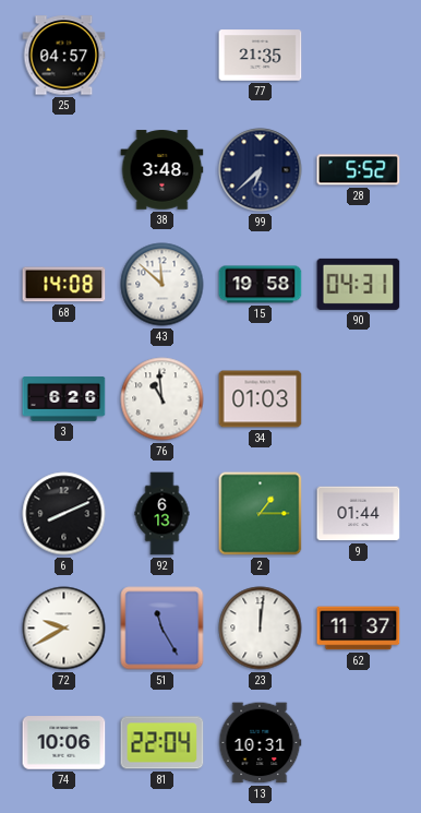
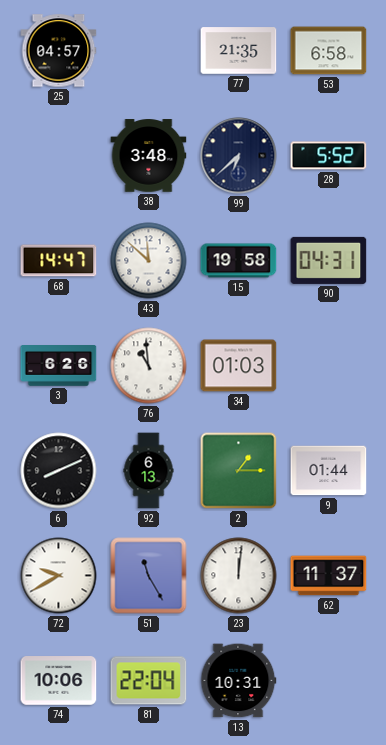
53: none -> 6:58 (329, 51)
68: 14:08 -> 14:47 (59, 261)
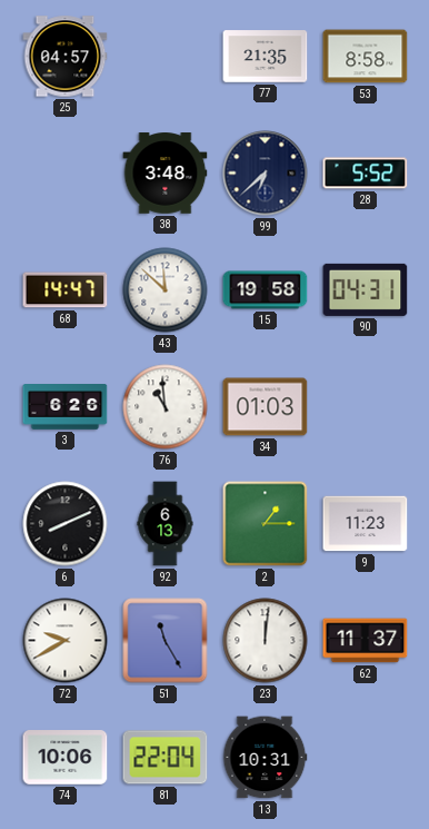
53: 6:58 -> 8:58 (366, 57)
9: 01:44 -> 11:23 (366, 524)
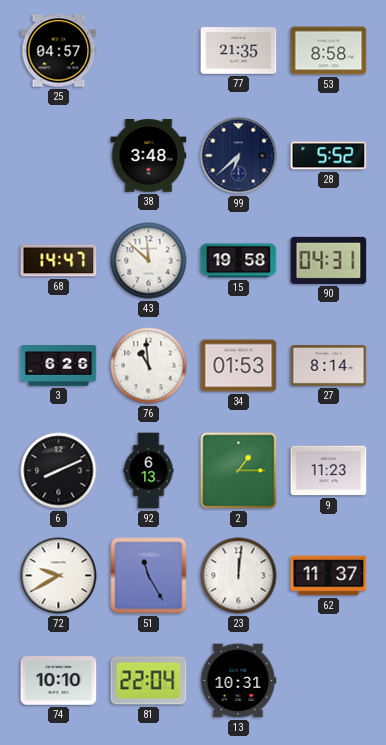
34: 01:03 -> 01:53 (239, 366)
27: none -> 8:14 (329, 366)
74: 10:06 -> 10:10 (59, 681)
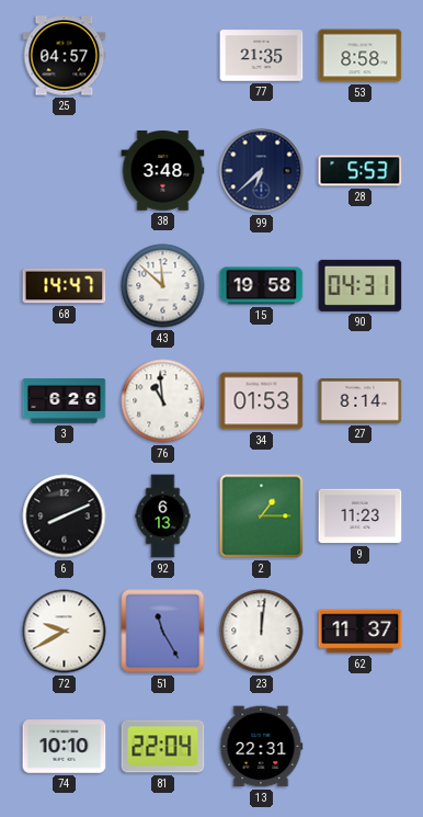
28: 5:52 -> 5:53 (361, 171)
13: 10:31 -> 22:31 (261, 747)
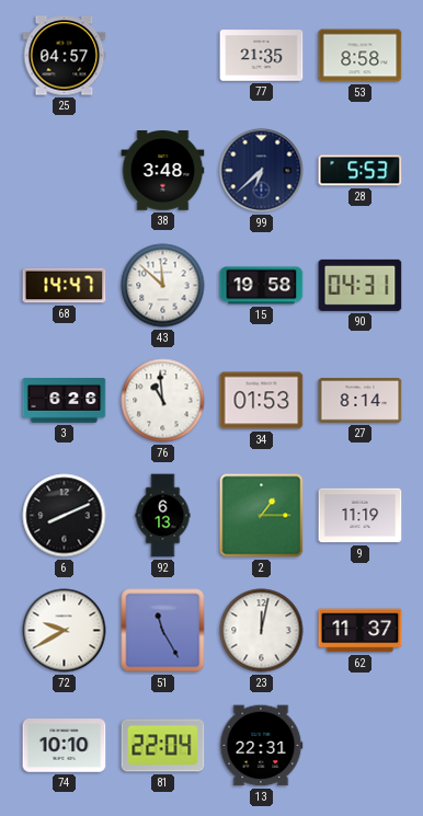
9: 11:23 -> 11:19 (361, 516)
23: 12:01 -> 12:02 (262, 631)
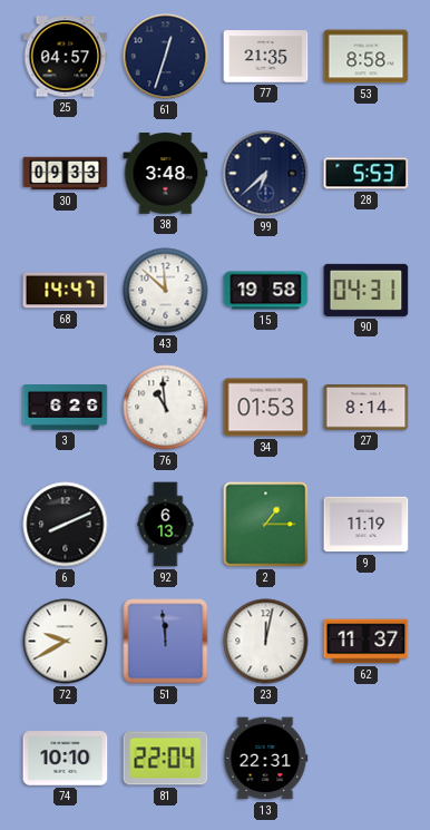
61: none -> 12:33 (166, 57)
30: none -> 09:33 (66, 174)
51: 11:25 -> 11:59 (166, 642)
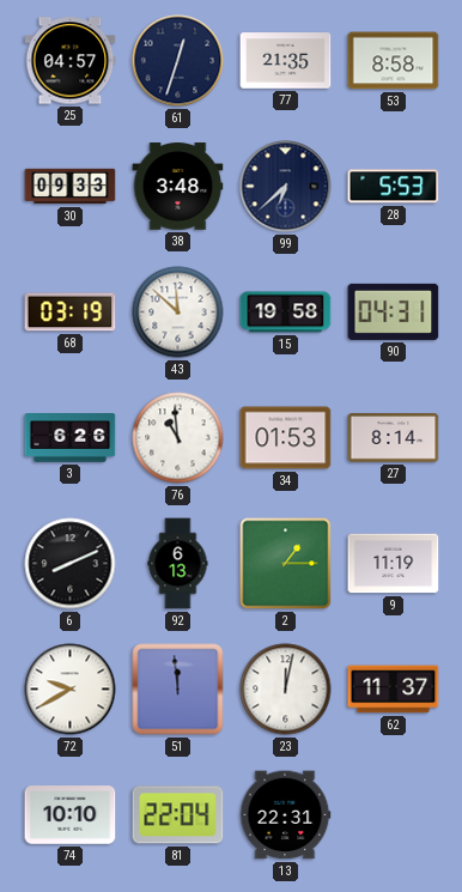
68: 14:47 -> 03:19 (71, 312)
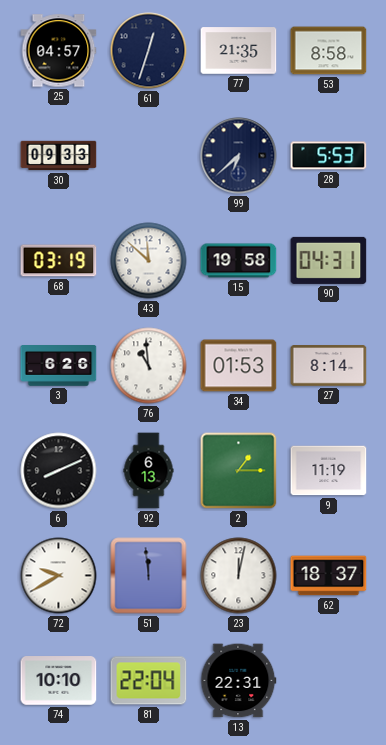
38: 3:48 -> none (178, 187)
62: 11:37 -> 18:37 (329, 576)
